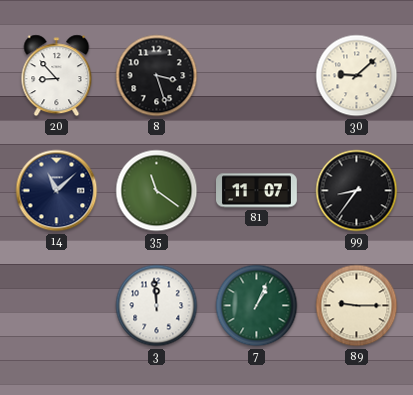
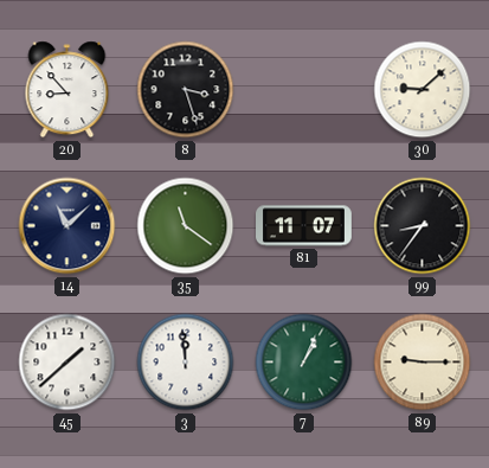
45: none -> 1:38 (67, 363)
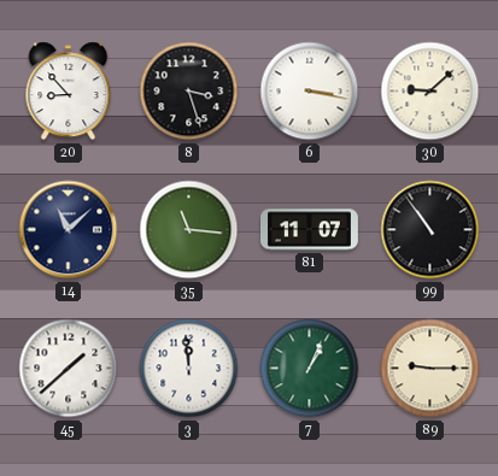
6: none -> 3:17 (310, 92)
35: 11:21 -> 11:16 (189, 230)
99: 8:36 -> 10:54 (430, 230)
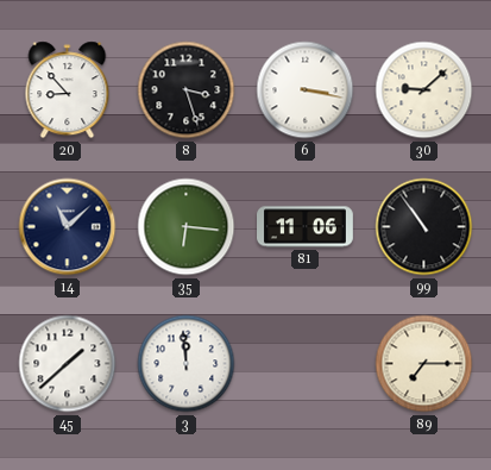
35: 11:16 -> 6:16 (187, 227)
81: 11:07 -> 11:06 (306, 227)
7: 1:04 -> none (310, 369)
89: 9:15 -> 7:15 (424, 364)
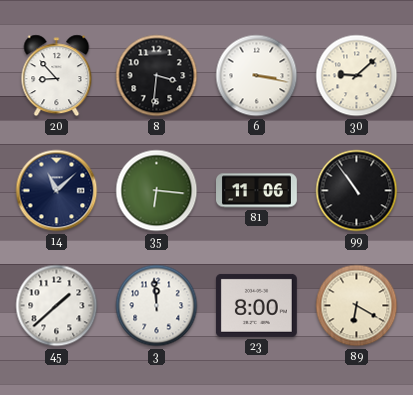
8: 3:27 -> 3:31 (157, 76)
23: none -> 8:00 (256, 305)
89: 7:15 -> 6:20 (357, 306)
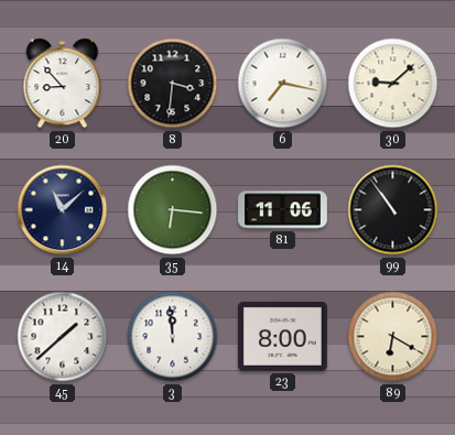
6: 3:17 -> 7:17 (283, 84)
